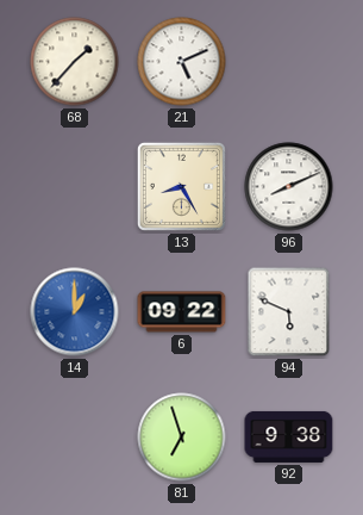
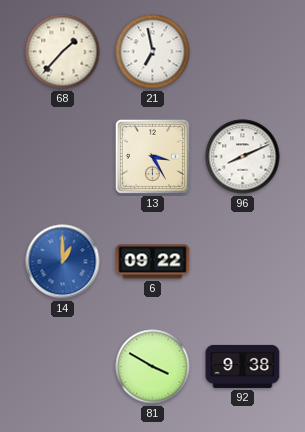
21: 5:11 -> 6:58 (153, 52)
13: 8:25 -> 3:25 (152, 156)
94: 5:49 -> none (289, 312)
81: 6:57 -> 3:50 (153, 367)
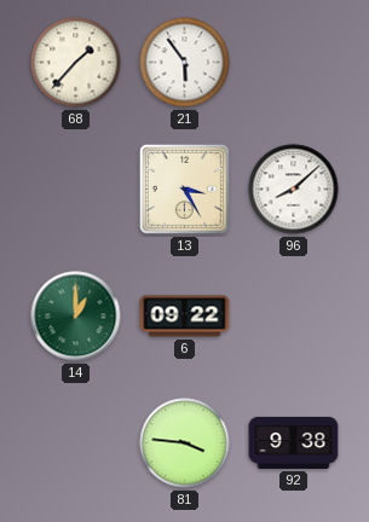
21: 6:58 -> 5:54 (185, 63)
96: 8:11 -> 8:08 (294, 190)
14 dial: blue -> green (76, 317)
81: 3:50 -> 3:46 (185, 443)
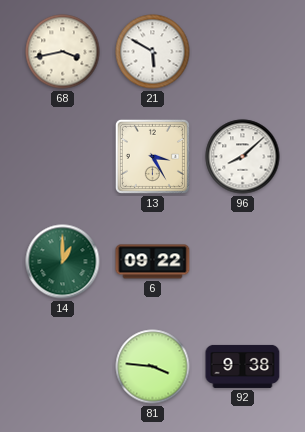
68: 1:37 -> 3:43 (63, 52)
21: 5:54 -> 5:50 (153, 52)
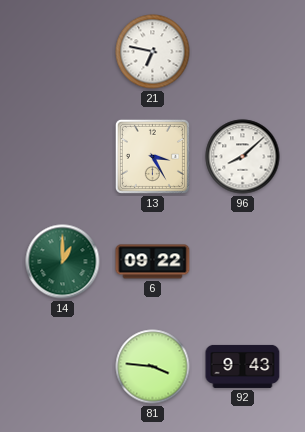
68: 3:43 -> none (63, 52)
21: 5:50 -> 6:47 (153, 52)
92: 9:38 -> 9:43 (243, 366)
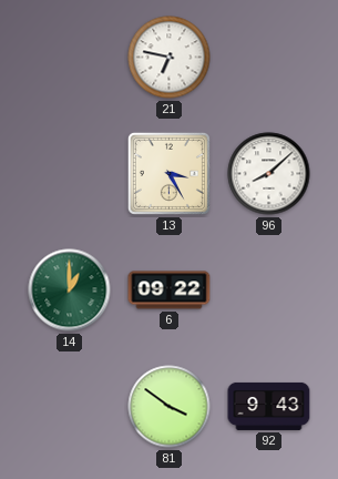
81: 3:46 -> 3:51 (170, 407)
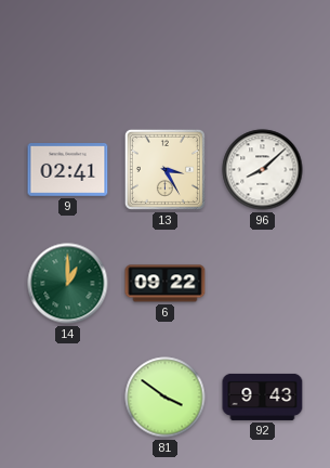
21: 6:47 -> none (170, 58)
9: none -> 02:41 (68, 170)
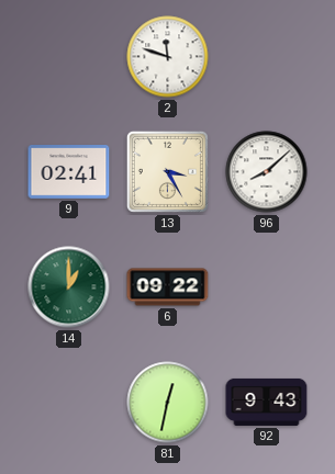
2: none -> 11:48 (168, 57)
81: 3:51 -> 12:32 (168, 403)
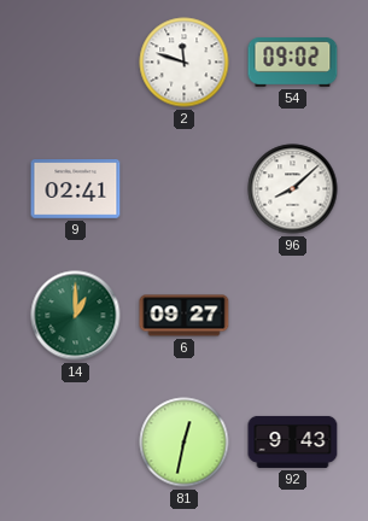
54: none -> 09:02 (293, 63)
13: 3:25 -> none (167, 171)
6: 09:22 -> 09:27 (185, 316)
